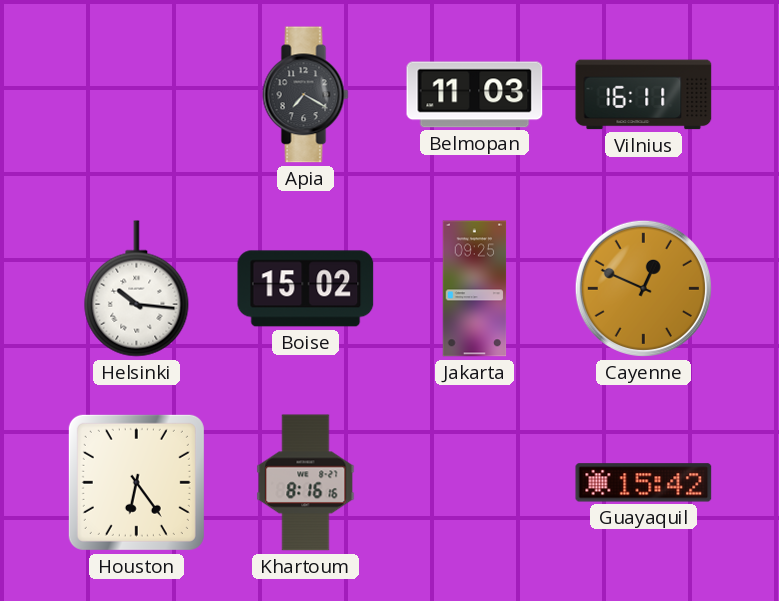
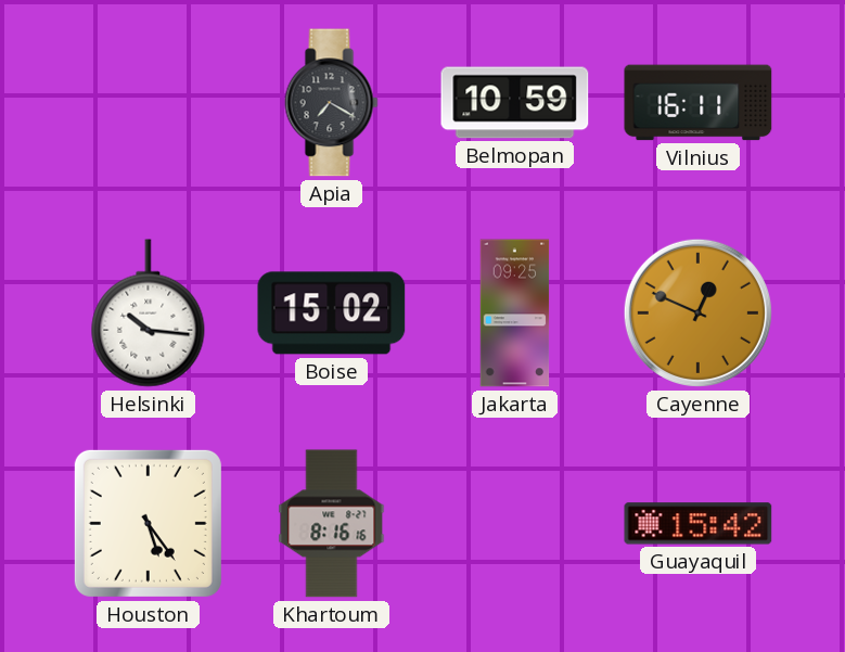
Belmopan: 11:03 -> 10:59 (515, 103)
Houston: 6:24 -> 5:24 (148, 523)
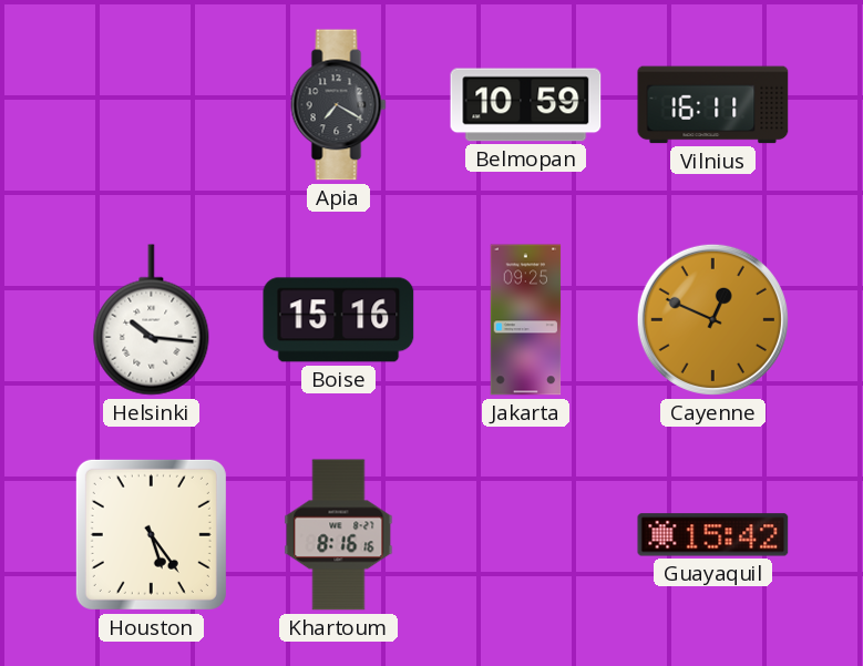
Boise: 15:02 -> 15:16 (339, 320)
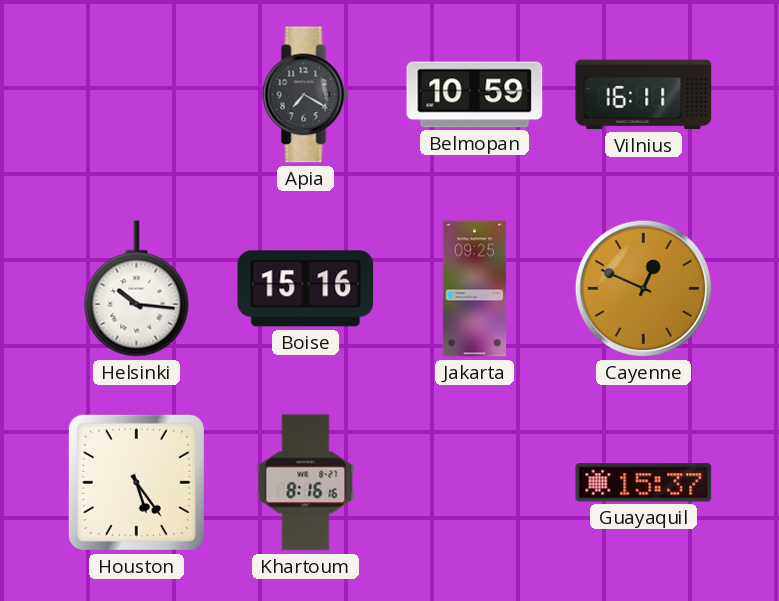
Guayaquil: 15:42 -> 15:37 (644, 483)
